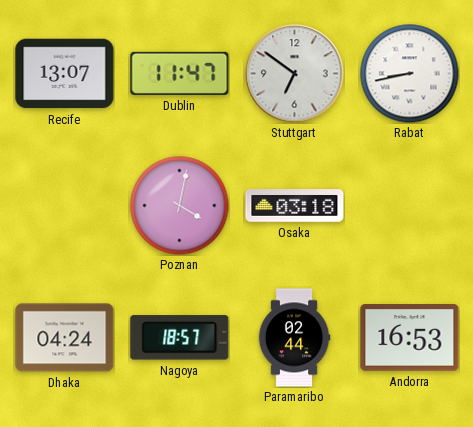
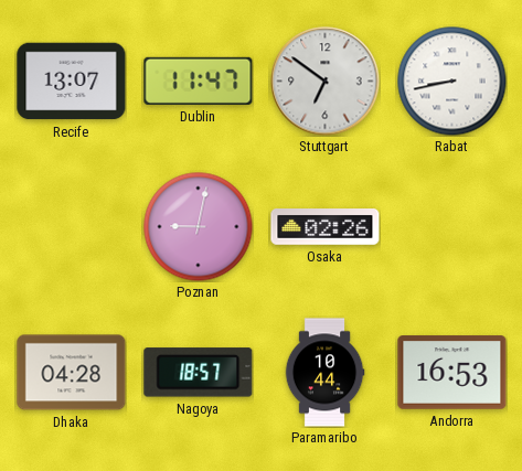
Poznan: 4:02 -> 9:02 (199, 227)
Osaka: 03:18 -> 02:26 (326, 227)
Dhaka: 04:24 -> 04:28 (72, 373)
Paramaribo: 02:44 -> 10:44 (324, 373)
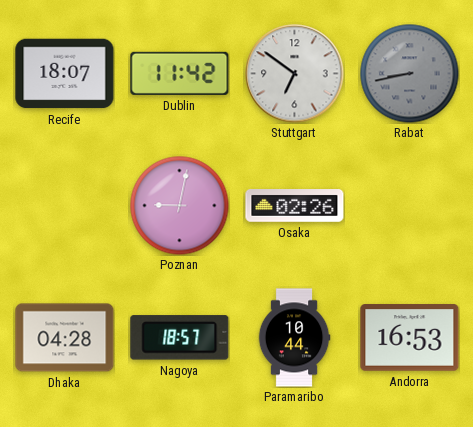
Recife: 13:07 -> 18:07 (65, 74)
Dublin: 11:47 -> 11:42 (180, 73)
Rabat dial: white -> grey (410, 74)
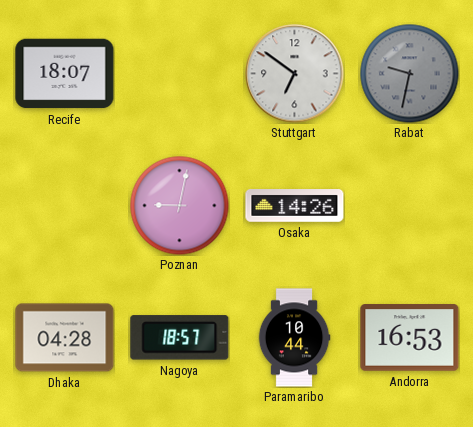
Dublin: 11:42 -> none (180, 73)
Rabat: 8:43 -> 9:32 (410, 74)
Osaka: 02:26 -> 14:26 (295, 206)
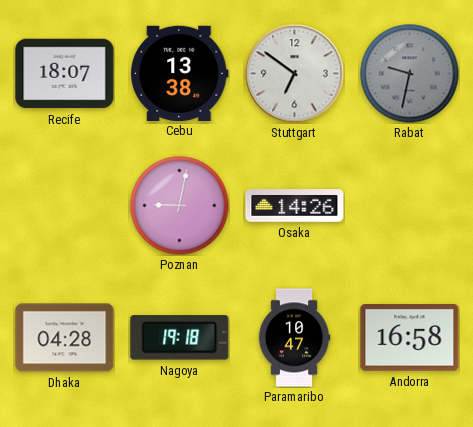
Cebu: none -> 13:38 (180, 73)
Nagoya: 18:57 -> 19:18 (180, 338)
Paramaribo: 10:44 -> 10:47 (294, 338)
Andorra: 16:53 -> 16:58 (410, 338)
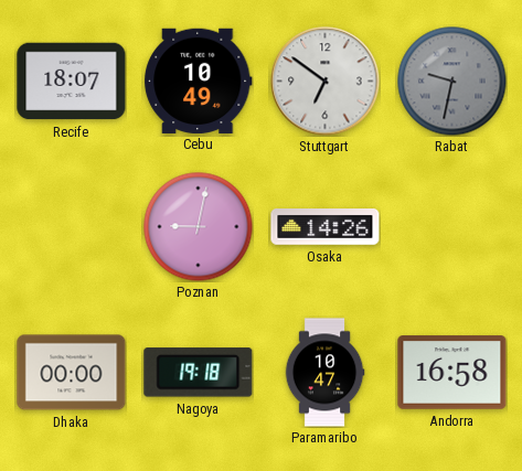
Cebu: 13:38 -> 10:49 (199, 81)
Dhaka: 04:28 -> 00:00 (72, 373)
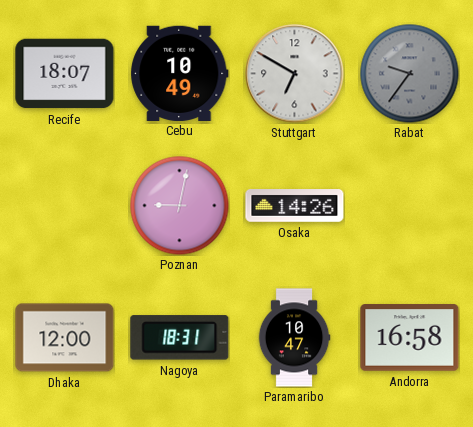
Stuttgart: 6:51 -> 6:50 (295, 74)
Rabat: 9:32 -> 9:36 (410, 74)
Dhaka: 00:00 -> 12:00 (65, 338)
Nagoya: 19:18 -> 18:31 (180, 338)
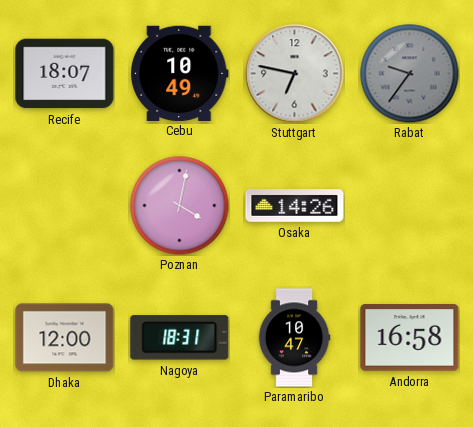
Stuttgart: 6:50 -> 6:47 (295, 74)
Poznan: 9:02 -> 4:02 (180, 206)
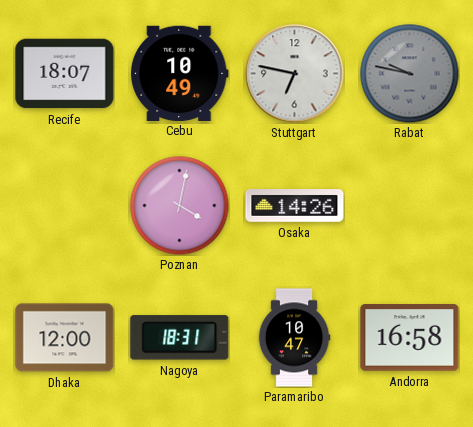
Rabat: 9:36 -> 9:47 (410, 74)
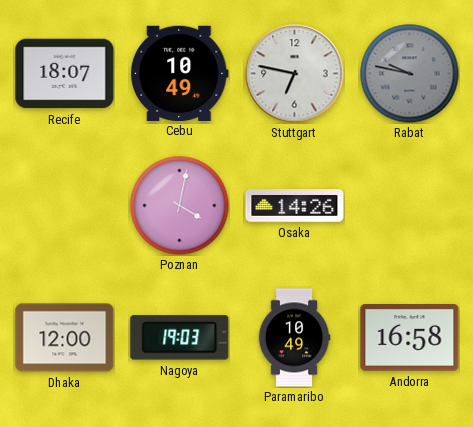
Nagoya: 18:31 -> 19:03 (180, 338)
Paramaribo: 10:47 -> 10:49 (294, 338)
